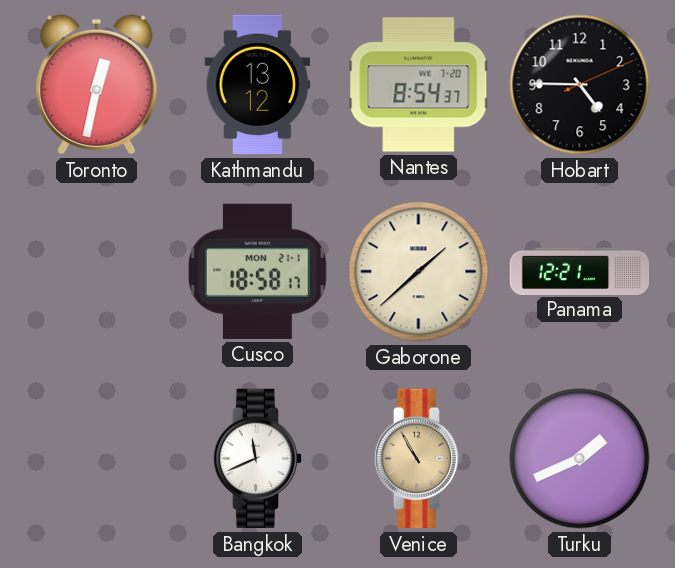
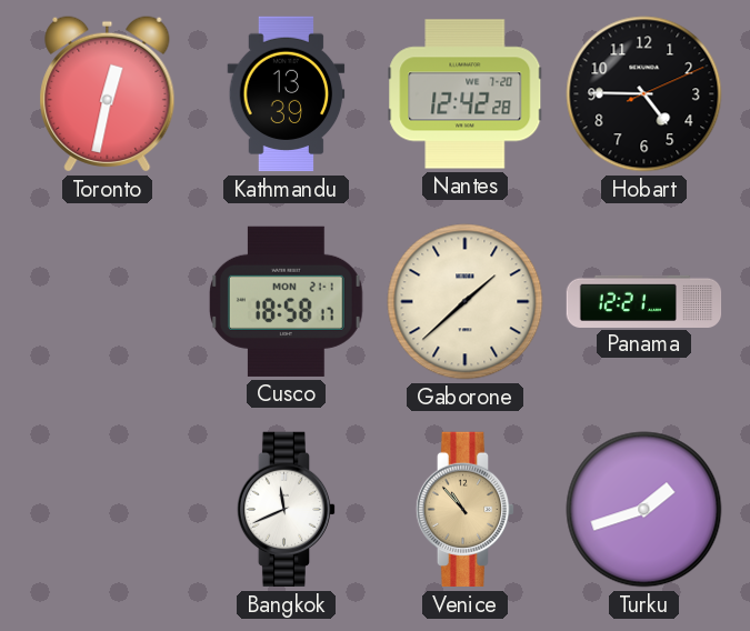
Kathmandu: 13:12 -> 13:39 (287, 94)
Nantes: 8:54 -> 12:42 (466, 94)
Venice: 10:55 -> 10:53 (466, 510)
Turku: 1:41 -> 1:42 (644, 510)
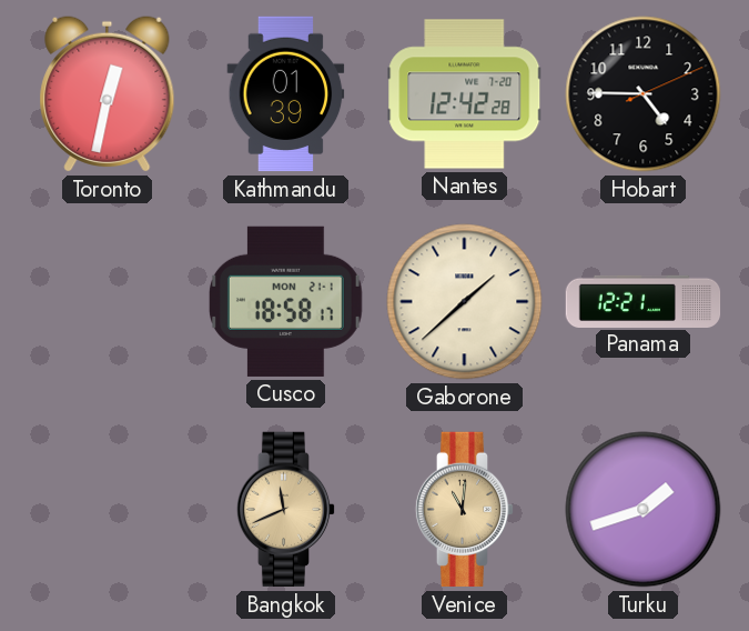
Kathmandu: 13:39 -> 01:39 (286, 94)
Bangkok dial: white -> champagne (286, 510)
Venice: 10:53 -> 11:01 (465, 510)
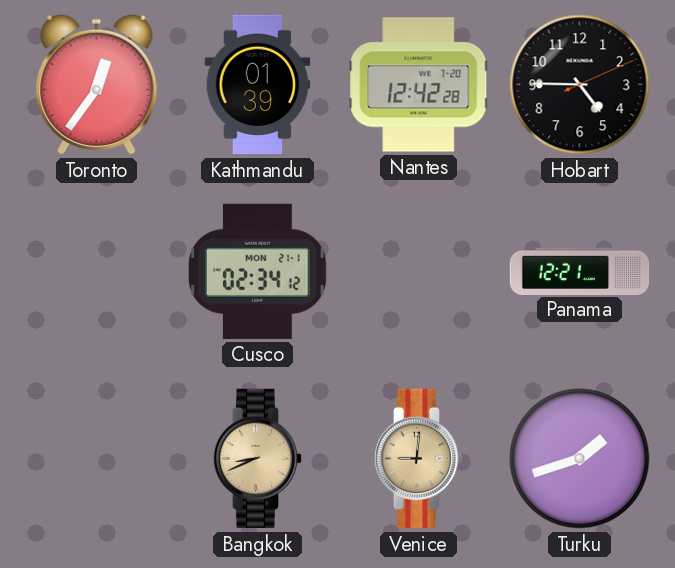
Toronto: 12:32 -> 12:36 (97, 85)
Cusco: 18:58 -> 02:34 (257, 271)
Gaborone: 1:38 -> none (465, 302)
Bangkok: 11:41 -> 8:41 (258, 459)
Venice: 11:01 -> 9:01 (419, 459)
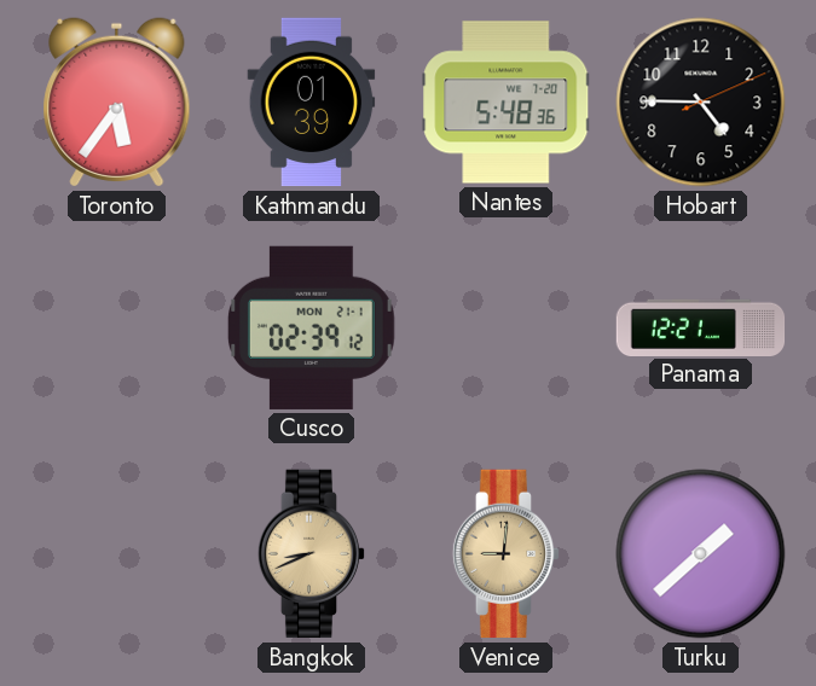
Toronto: 12:36 -> 5:36 (117, 103)
Nantes: 12:42 -> 5:48 (507, 103)
Cusco: 02:34 -> 02:39 (311, 327)
Turku: 1:42 -> 1:38 (701, 554)
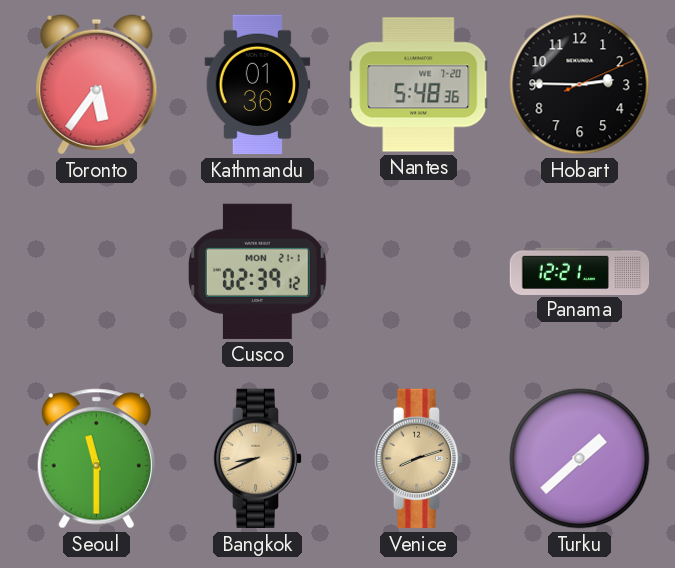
Kathmandu: 01:39 -> 01:36 (258, 85)
Hobart: 4:45 -> 2:45 (580, 85)
Seoul: none -> 11:30 (96, 459)
Venice: 9:01 -> 8:12 (419, 459)
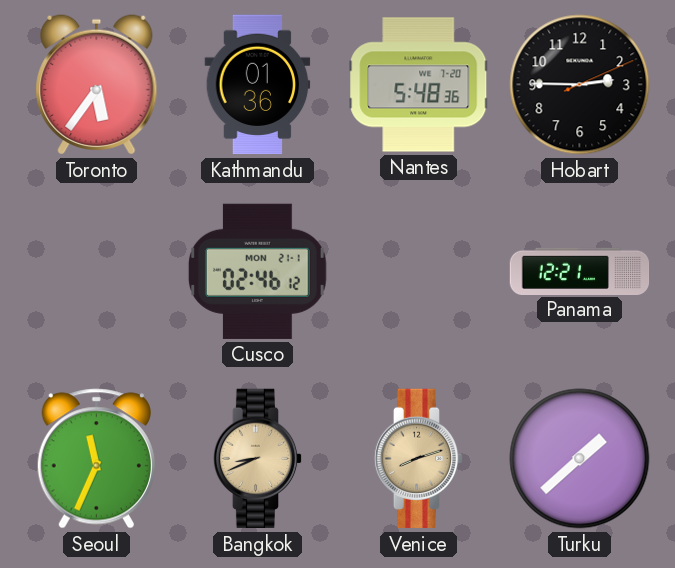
Cusco: 02:39 -> 02:46 (257, 271)
Seoul: 11:30 -> 11:34 (96, 459)
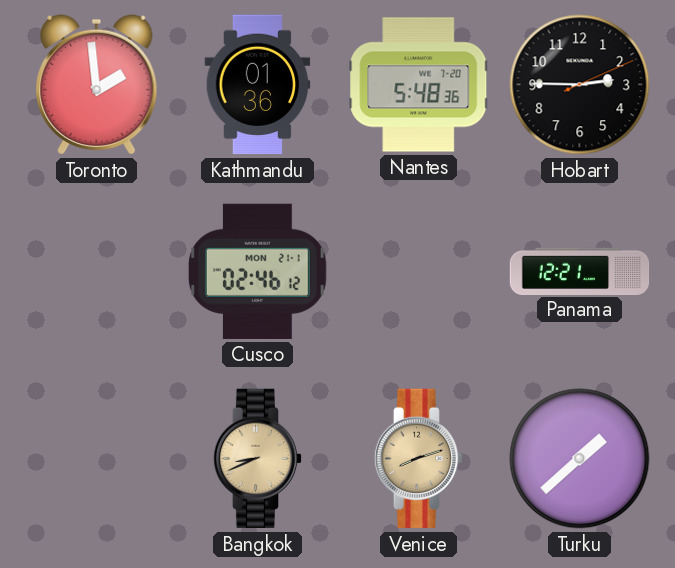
Toronto: 5:36 -> 1:59 (97, 85)
Seoul: 11:34 -> none (96, 459)
